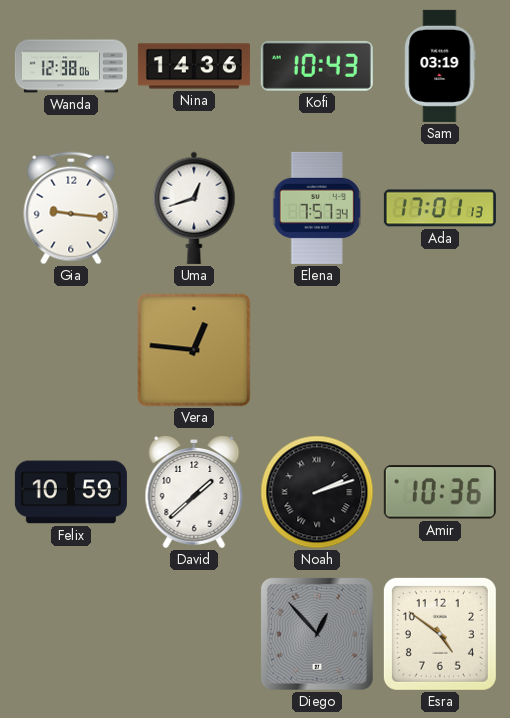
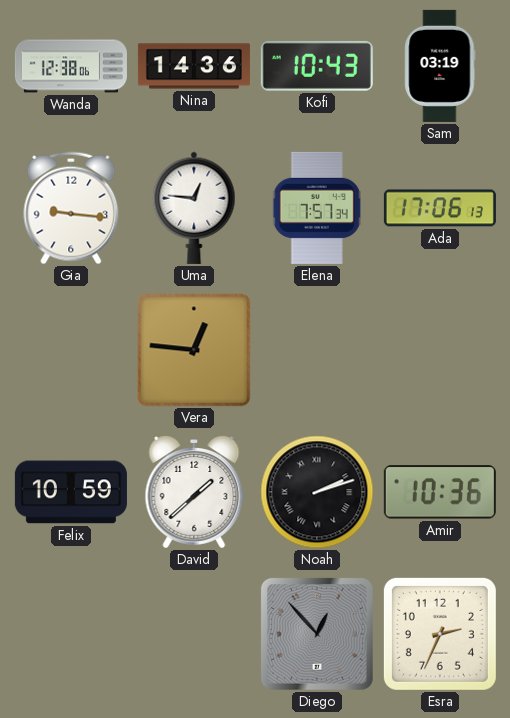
Uma: 12:42 -> 12:46 (194, 208)
Ada: 17:01 -> 17:06 (440, 208)
Esra: 4:51 -> 2:34 (440, 634)
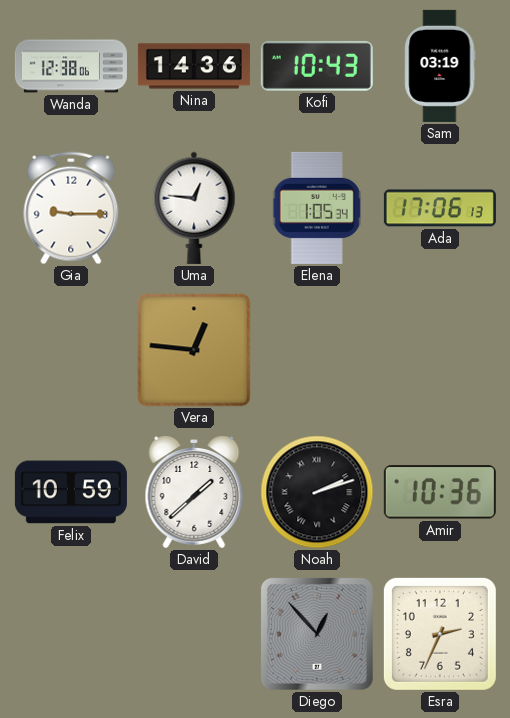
Gia: 9:16 -> 9:15 (71, 208)
Elena: 7:57 -> 1:05 (317, 208)
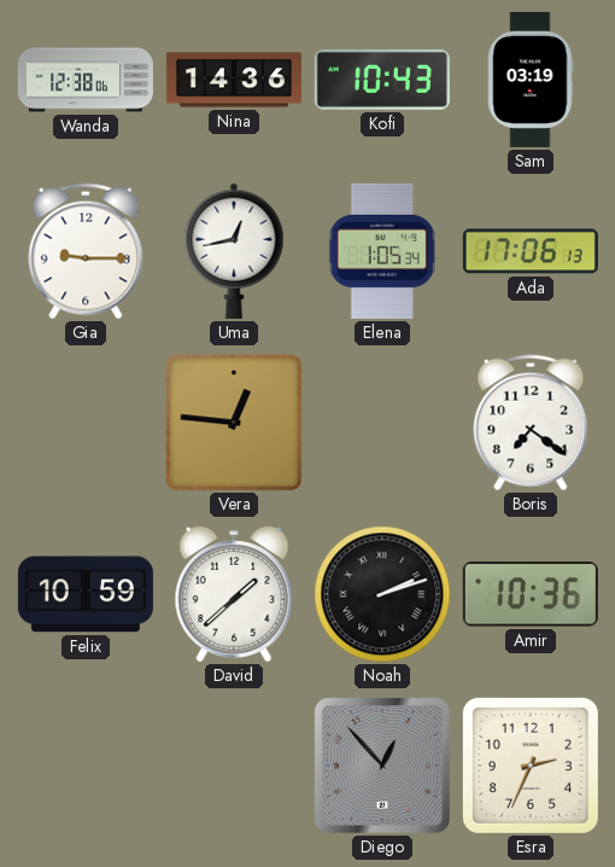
Uma: 12:46 -> 12:43 (234, 251)
Boris: none -> 7:21 (531, 423)
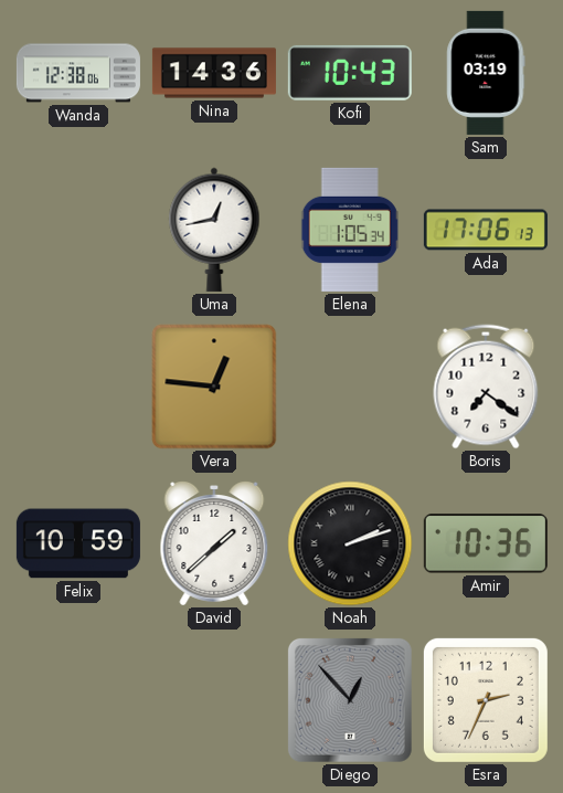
Gia: 9:15 -> none (86, 251)
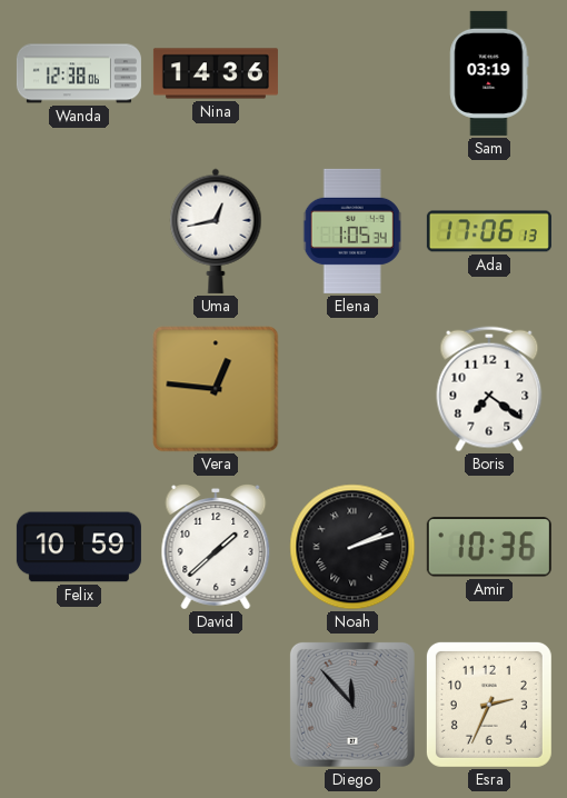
Kofi: 10:43 -> none (350, 73)
Diego: 12:53 -> 11:53 (352, 705)
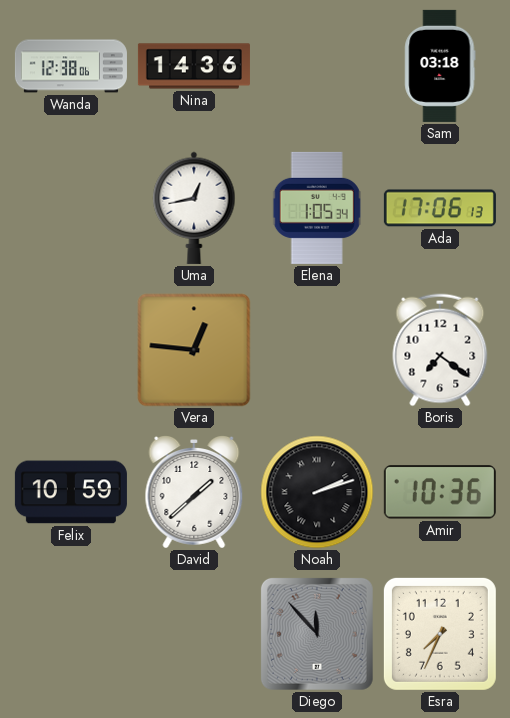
Sam: 03:19 -> 03:18 (440, 66)
Esra: 2:34 -> 7:34 (440, 634)
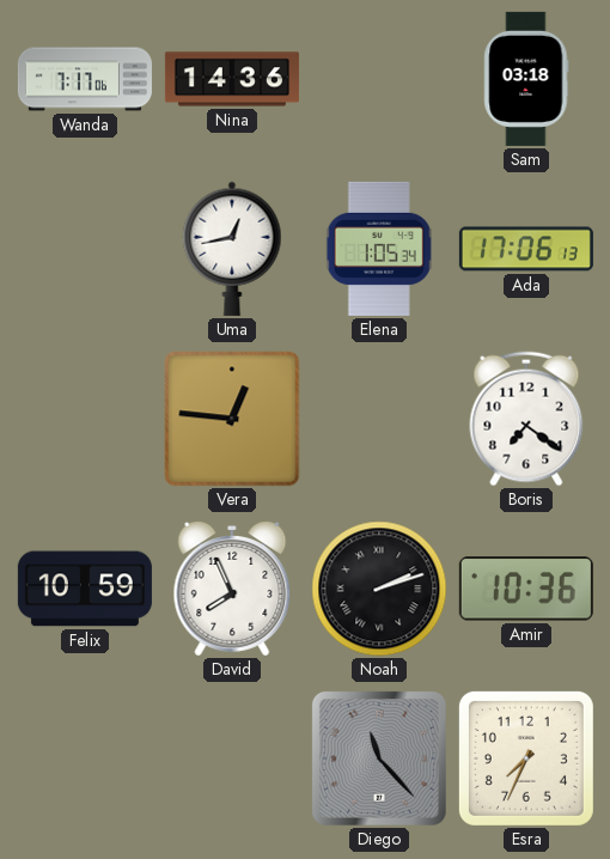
Wanda: 12:38 -> 7:17 (85, 79)
David: 1:38 -> 7:56 (232, 589)
Diego: 11:53 -> 11:23 (379, 759)
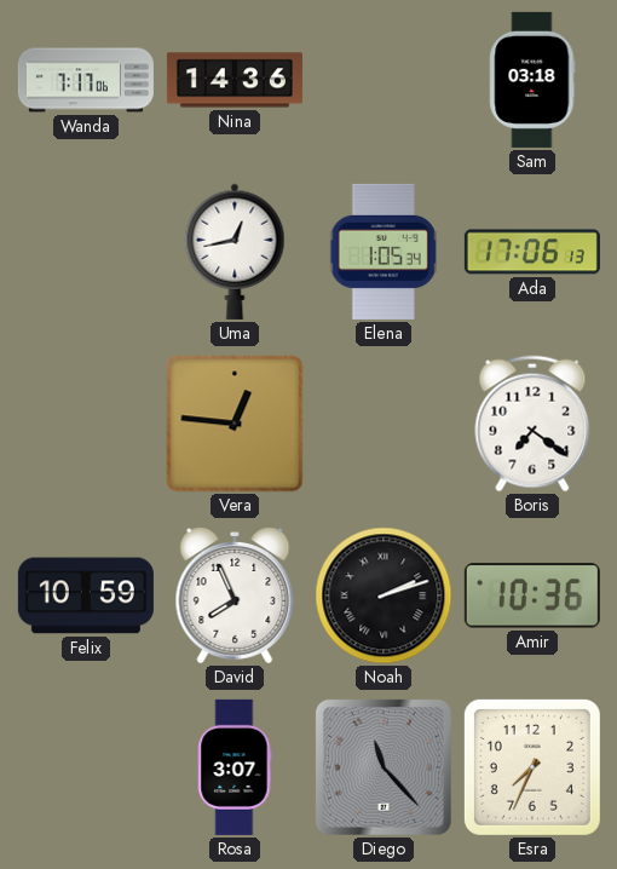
Rosa: none -> 3:07 (235, 767)
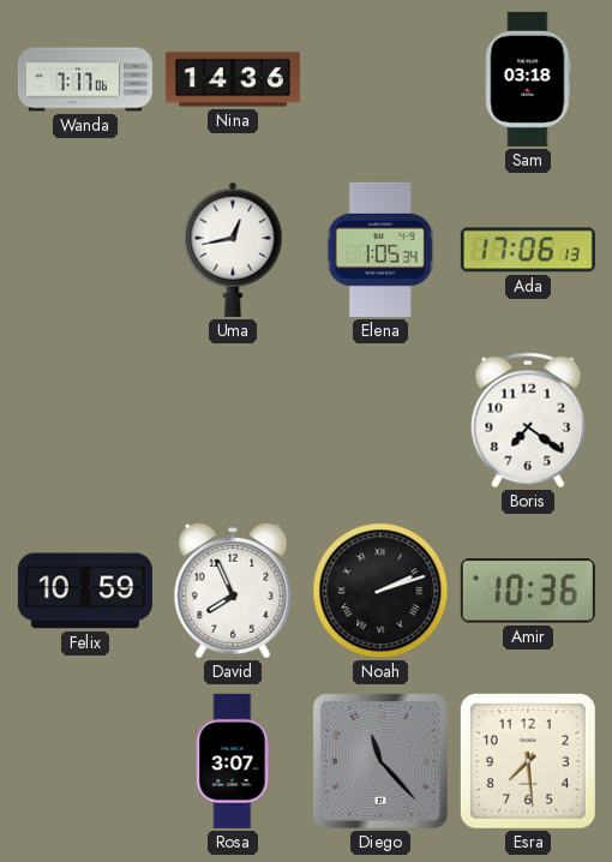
Vera: 12:46 -> none (235, 424)
Esra: 7:34 -> 7:29 (528, 761)
